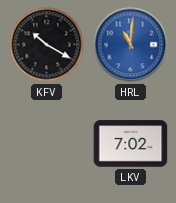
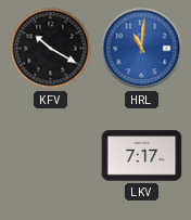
LKV: 7:02 -> 7:17 (142, 156)
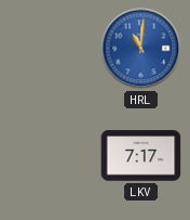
KFV: 10:20 -> none (51, 49)
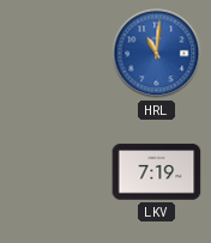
LKV: 7:17 -> 7:19 (157, 172)
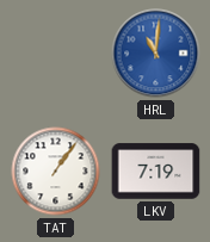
TAT: none -> 1:06 (56, 172)
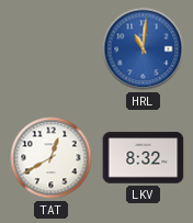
TAT: 1:06 -> 12:40 (52, 158)
LKV: 7:19 -> 8:32 (144, 158)
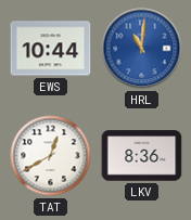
EWS: none -> 10:44 (51, 49)
LKV: 8:32 -> 8:36 (142, 156)
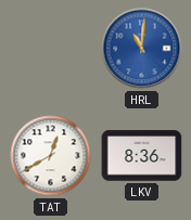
EWS: 10:44 -> none (51, 49)
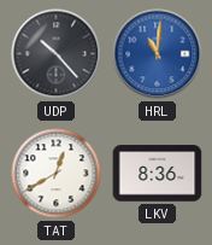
UDP: none -> 10:23 (57, 54)
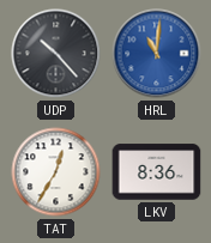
TAT: 12:40 -> 12:35 (56, 172)
